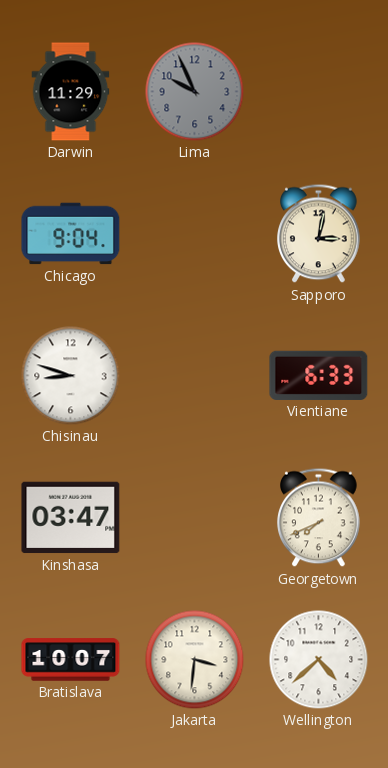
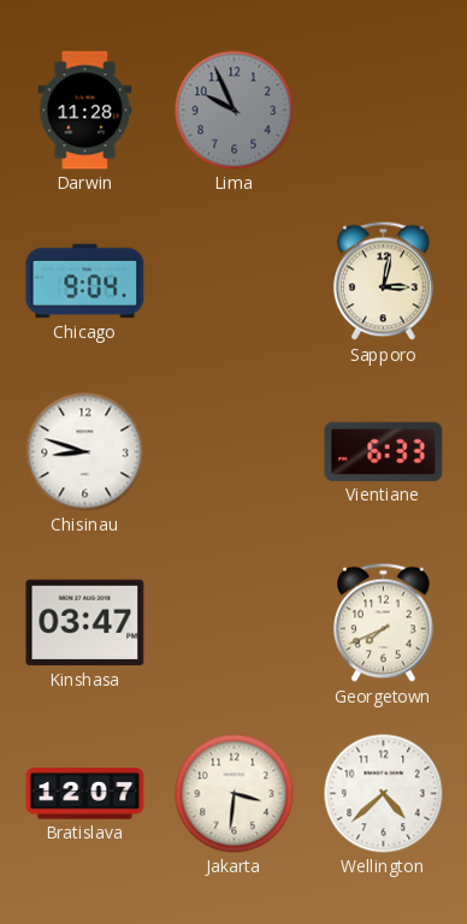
Darwin: 11:29 -> 11:28 (85, 111)
Bratislava: 10:07 -> 12:07 (85, 794)
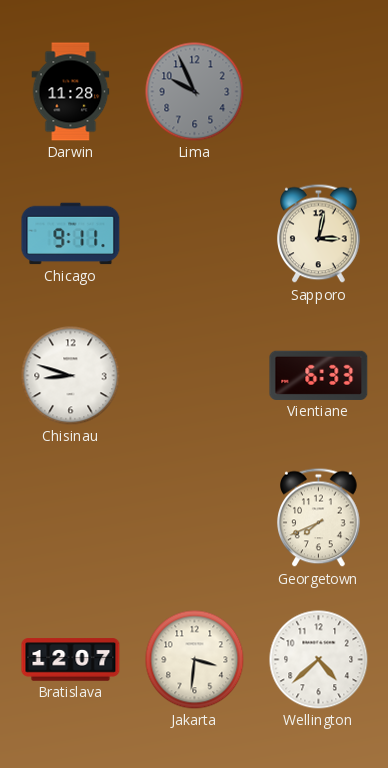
Chicago: 9:04 -> 9:11 (71, 234)
Kinshasa: 03:47 -> none (85, 623)
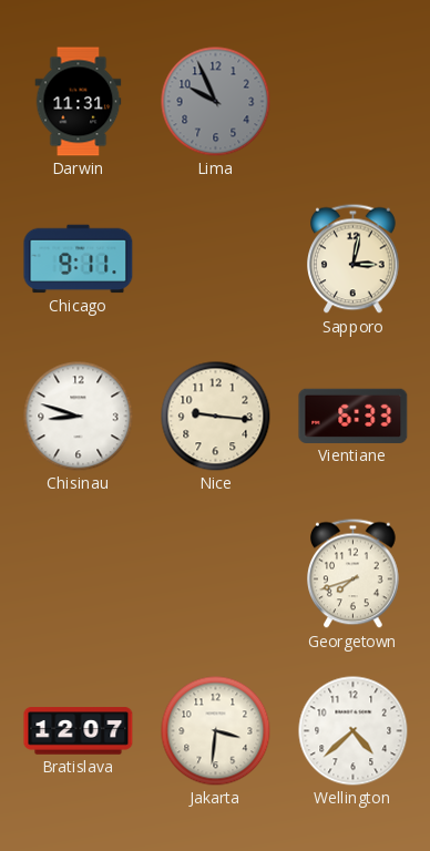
Darwin: 11:28 -> 11:31 (79, 102)
Nice: none -> 9:16 (216, 417)
Georgetown: 7:41 -> 7:42 (354, 574)
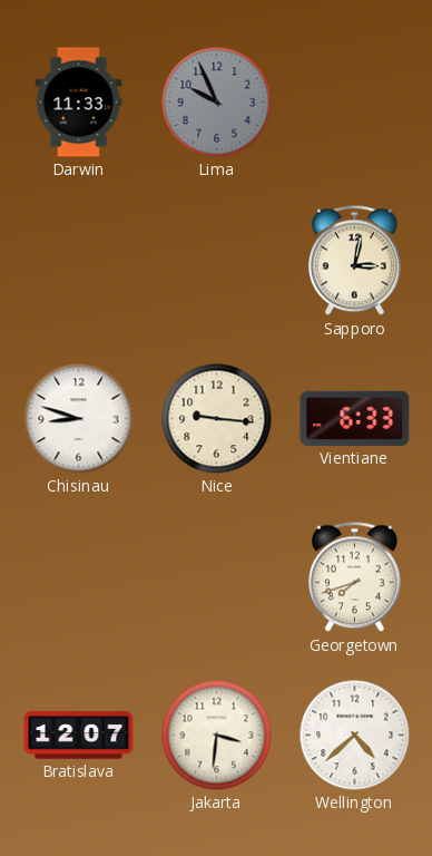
Darwin: 11:31 -> 11:33 (79, 103)
Chicago: 9:11 -> none (79, 259)
